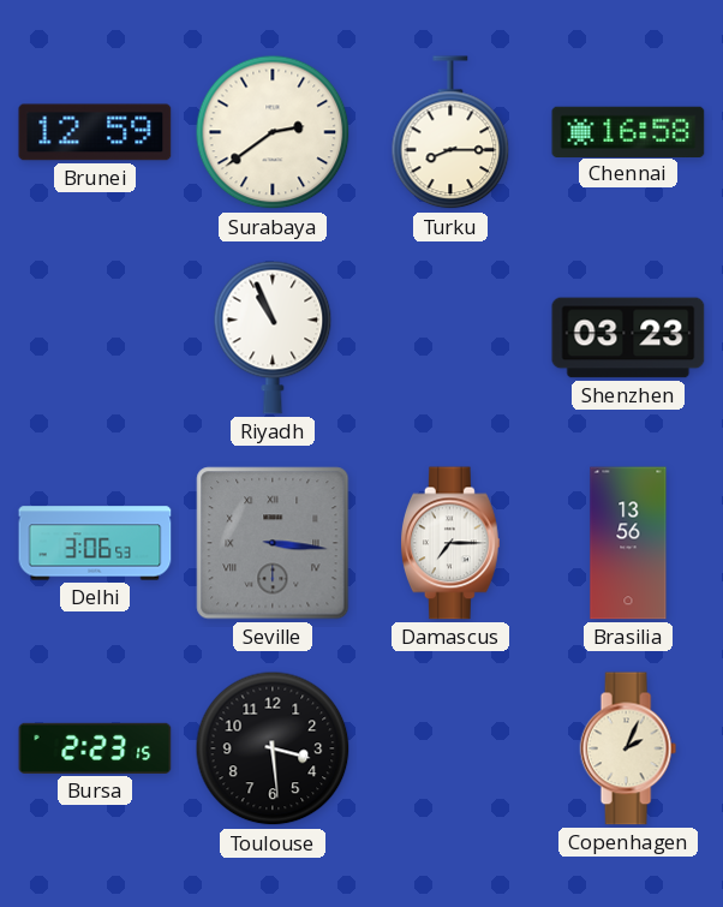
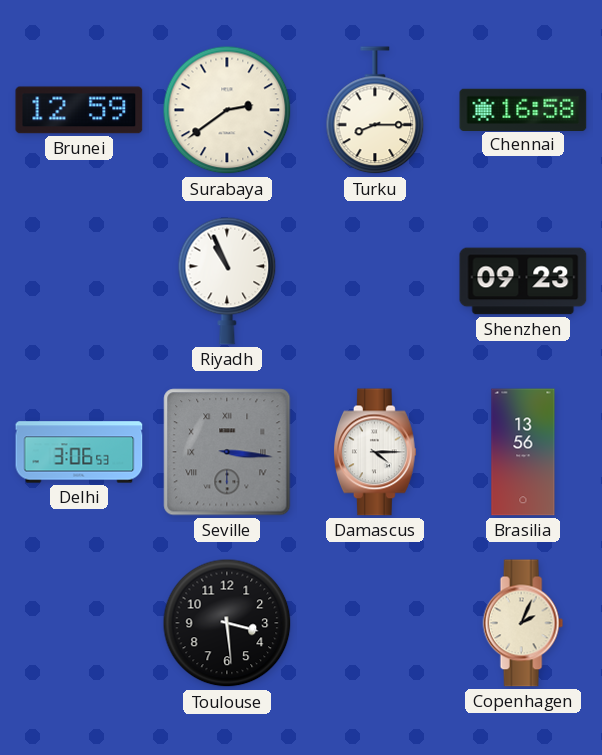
Shenzhen: 03:23 -> 09:23 (523, 281)
Damascus: 7:15 -> 4:15 (376, 452)
Bursa: 2:23 -> none (95, 748)
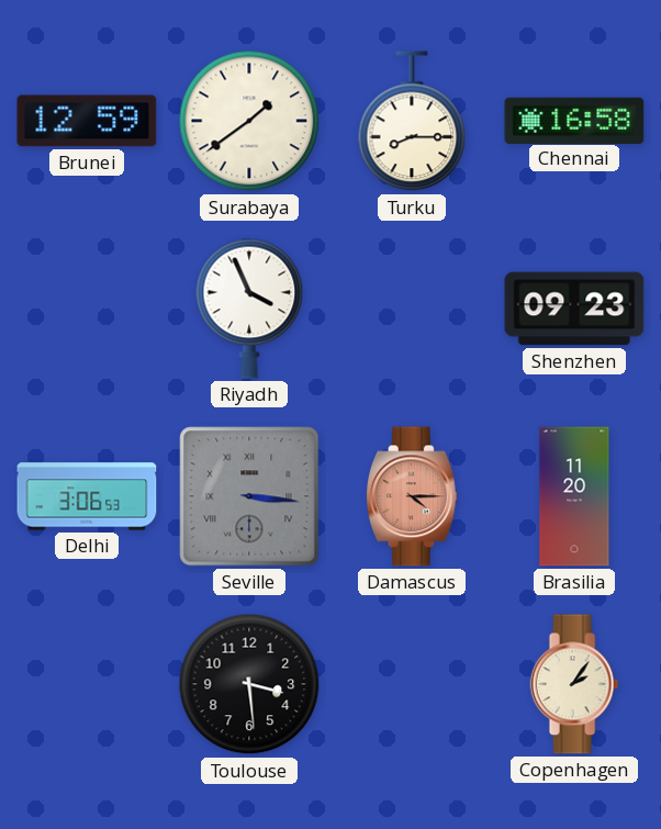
Surabaya: 2:39 -> 1:39 (249, 121)
Riyadh: 10:56 -> 3:56 (249, 309)
Damascus dial: white -> salmon (413, 496)
Brasilia: 13:56 -> 11:20 (574, 496)
Copenhagen: 2:04 -> 2:06 (574, 684)
